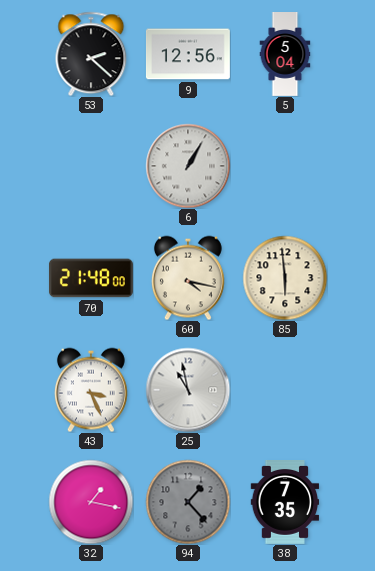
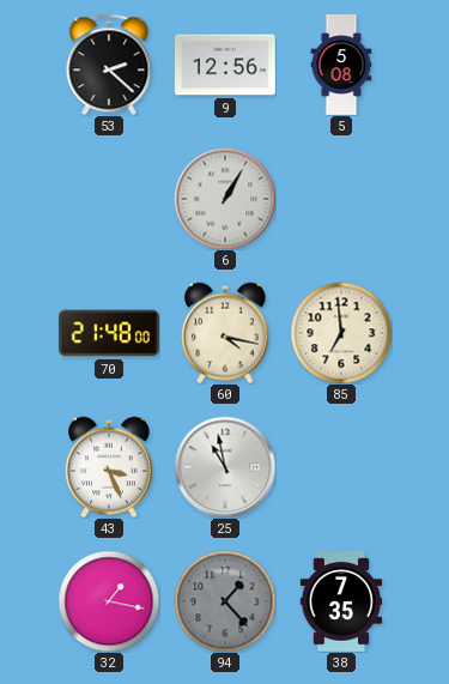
5: 5:04 -> 5:08 (341, 66)
85: 5:59 -> 6:59 (341, 333)
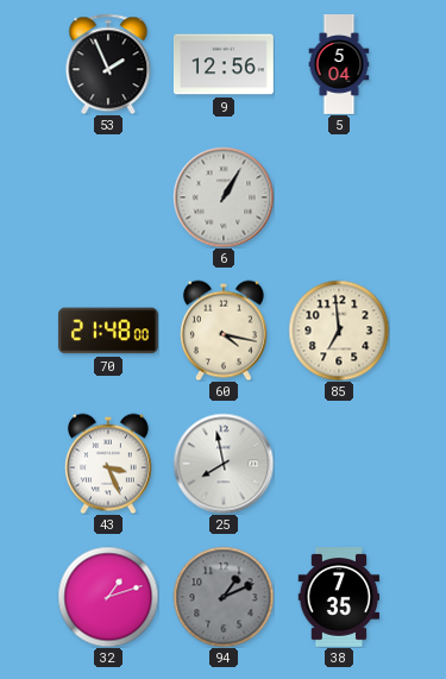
53: 2:22 -> 1:56 (108, 64)
5: 5:08 -> 5:04 (339, 65)
25: 10:58 -> 7:58 (224, 464)
32: 1:17 -> 1:12 (108, 597)
94: 1:23 -> 1:11 (224, 597)
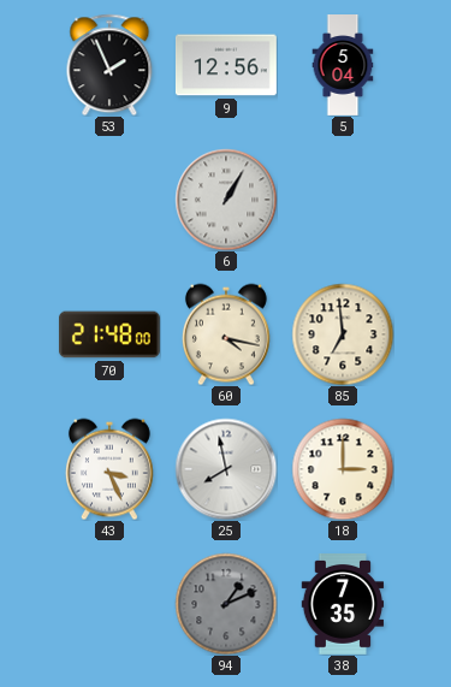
18: none -> 3:00 (343, 469)
32: 1:12 -> none (108, 597)
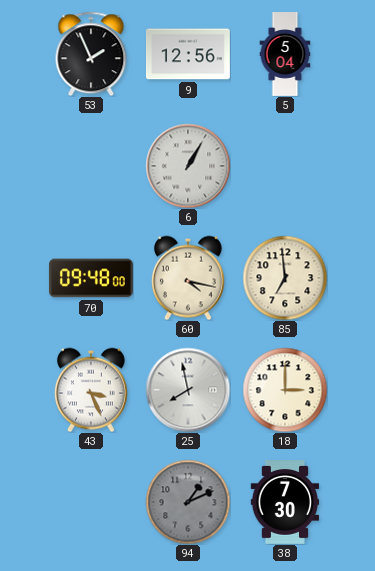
70: 21:48 -> 09:48 (91, 278)
38: 7:35 -> 7:30 (285, 503)
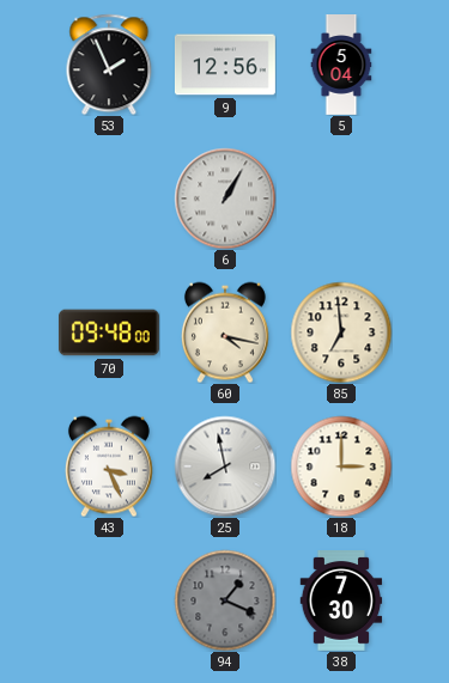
94: 1:11 -> 1:19 (225, 600)
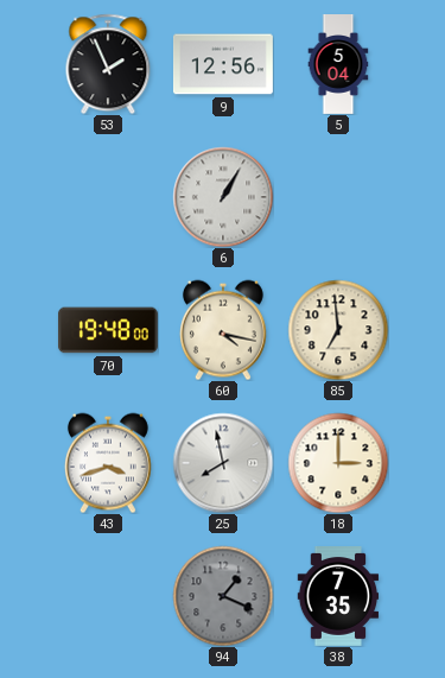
70: 09:48 -> 19:48 (108, 330)
43: 3:26 -> 3:42 (108, 463)
38: 7:30 -> 7:35 (338, 597)
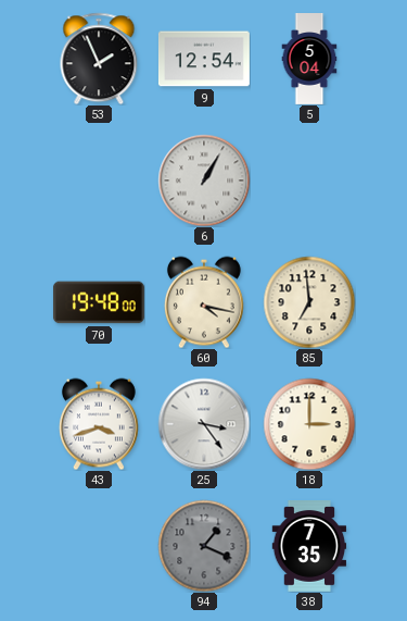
9: 12:56 -> 12:54 (204, 59)
25: 7:58 -> 3:24 (204, 424)
